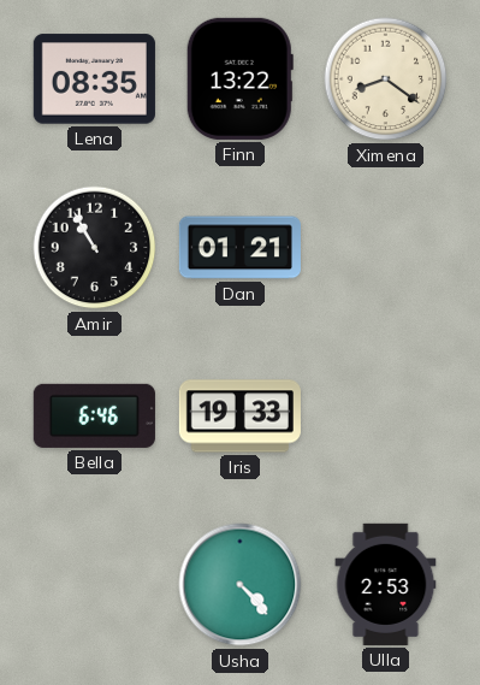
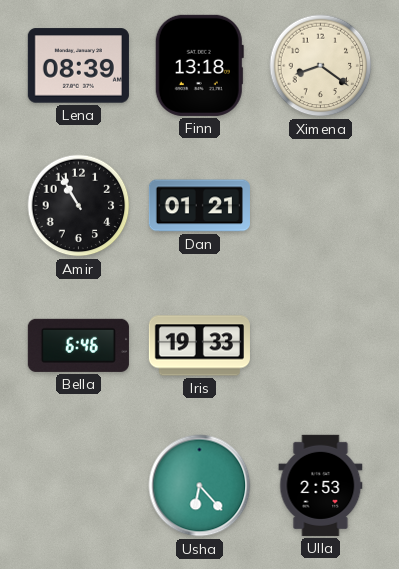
Lena: 08:35 -> 08:39 (78, 66)
Finn: 13:22 -> 13:18 (199, 65)
Usha: 4:23 -> 6:23 (200, 486)
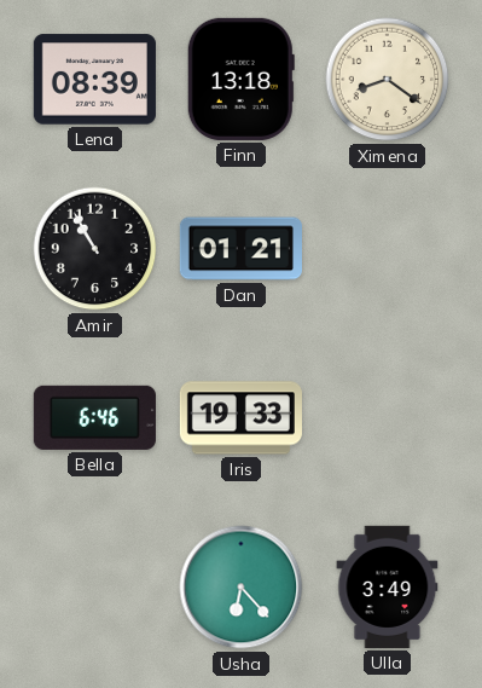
Ulla: 2:53 -> 3:49 (388, 586)
